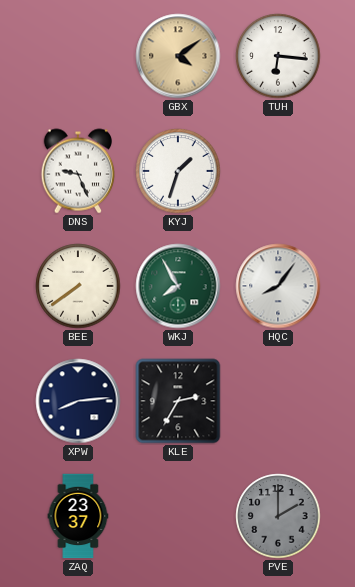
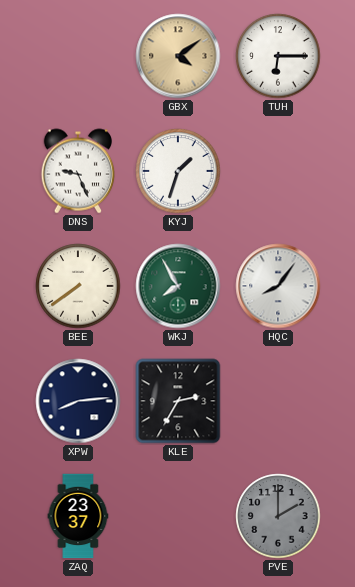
TUH: 6:16 -> 6:15 (278, 56)
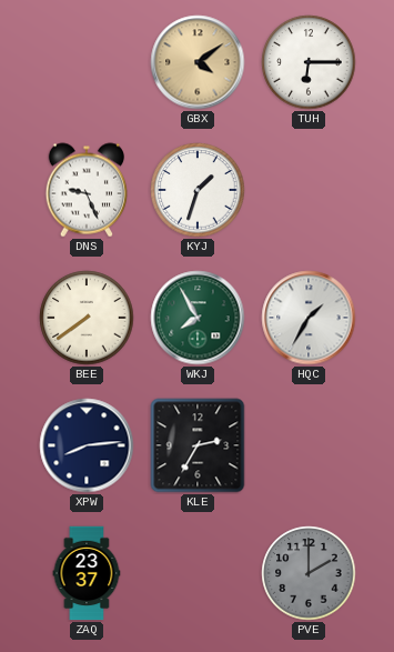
HQC: 8:06 -> 1:35 (309, 318)
